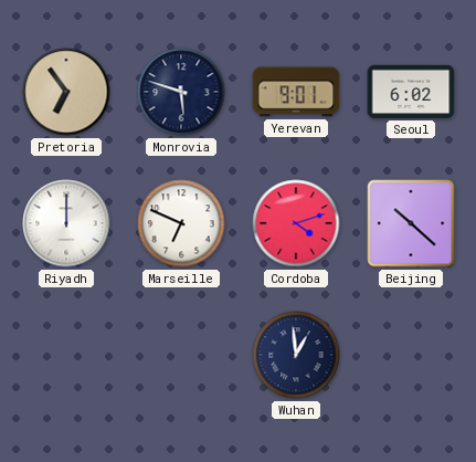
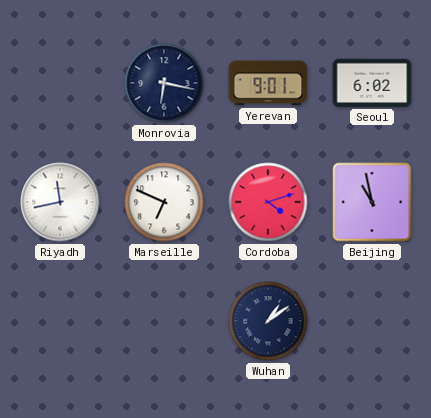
Pretoria: 6:54 -> none (66, 92)
Monrovia: 5:48 -> 6:17 (164, 83)
Riyadh: 12:00 -> 11:43 (60, 202)
Beijing: 10:22 -> 10:58 (372, 202)
Wuhan: 12:59 -> 1:09 (268, 321)
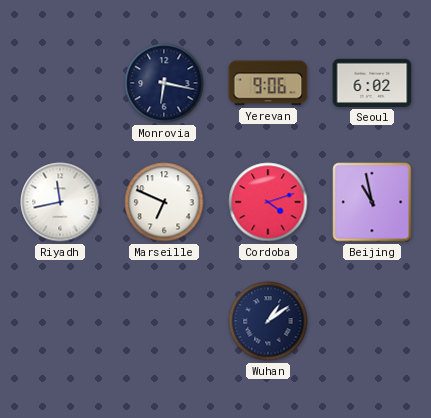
Yerevan: 9:01 -> 9:06 (268, 83)
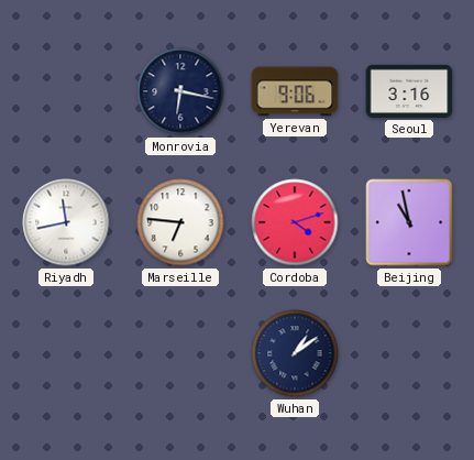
Seoul: 6:02 -> 3:16 (409, 91)
Marseille: 6:49 -> 6:46 (180, 222)
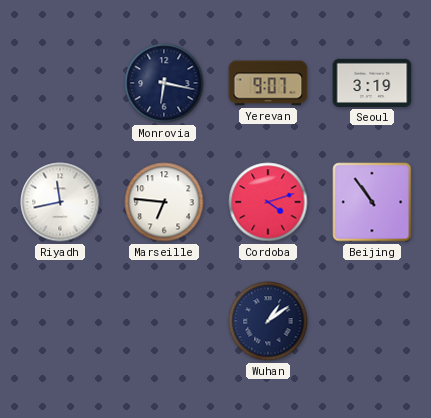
Yerevan: 9:06 -> 9:07 (268, 83)
Seoul: 3:16 -> 3:19 (372, 83)
Beijing: 10:58 -> 10:54 (372, 202)
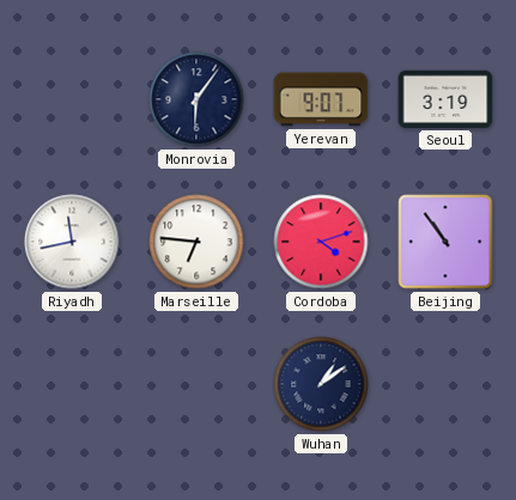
Monrovia: 6:17 -> 6:06 (196, 99)
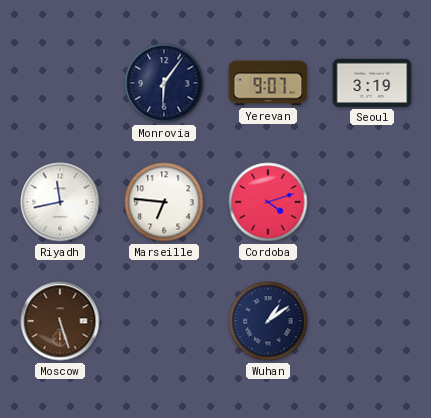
Beijing: 10:54 -> none (445, 242)
Moscow: none -> 5:27 (60, 321)
